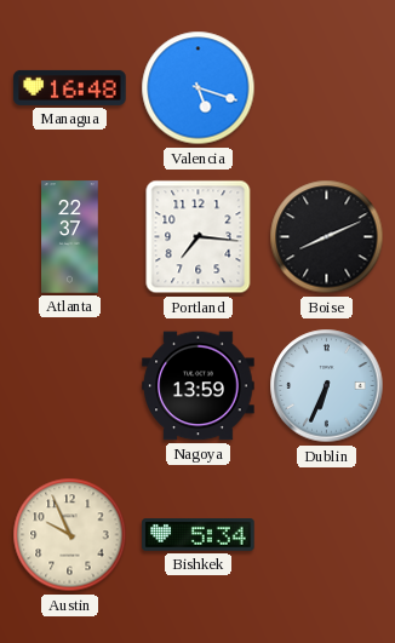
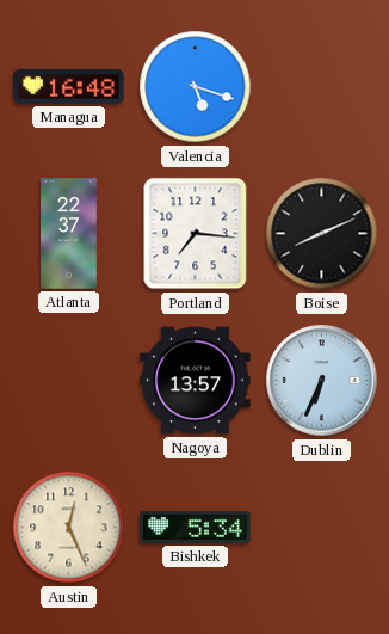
Nagoya: 13:59 -> 13:57 (196, 381)
Austin: 9:56 -> 12:26 (69, 528)
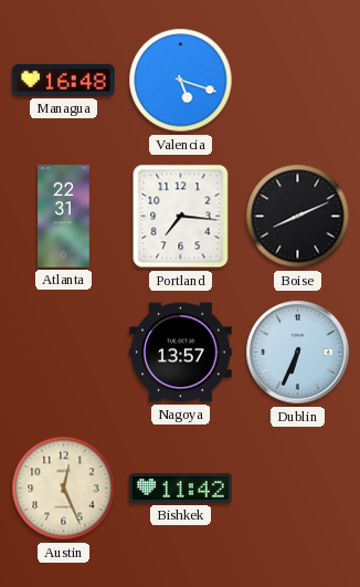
Atlanta: 22:37 -> 22:31 (64, 217)
Bishkek: 5:34 -> 11:42 (181, 489)
